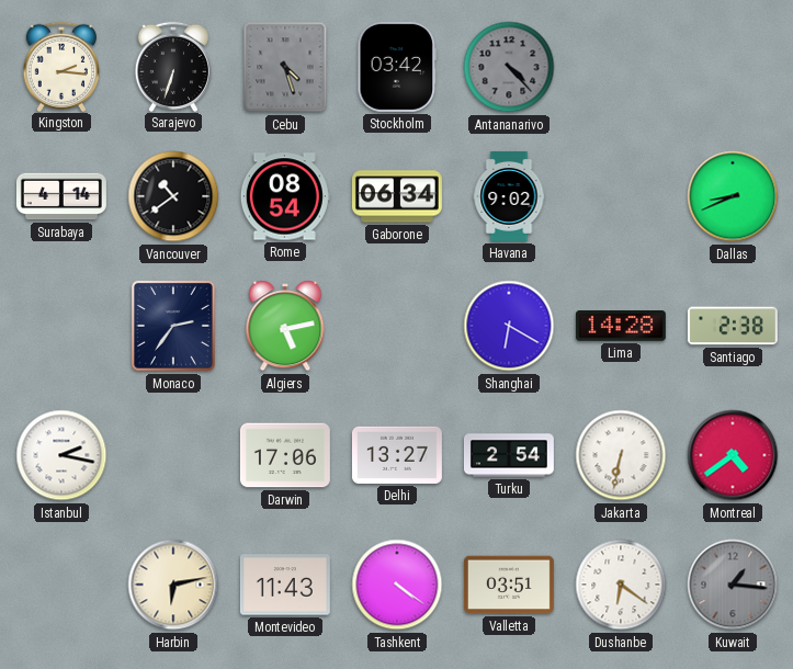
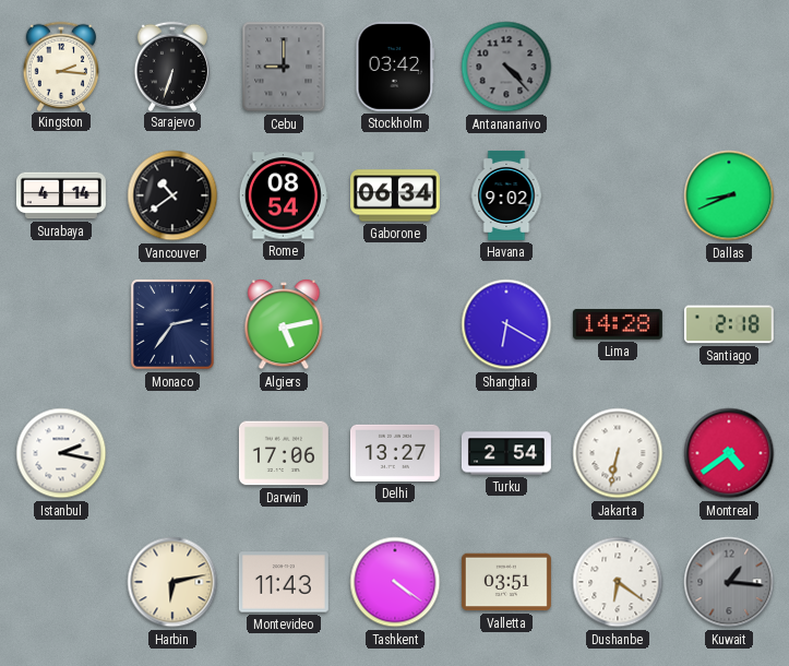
Cebu: 4:27 -> 9:00 (284, 67)
Santiago: 2:38 -> 2:18 (729, 324)
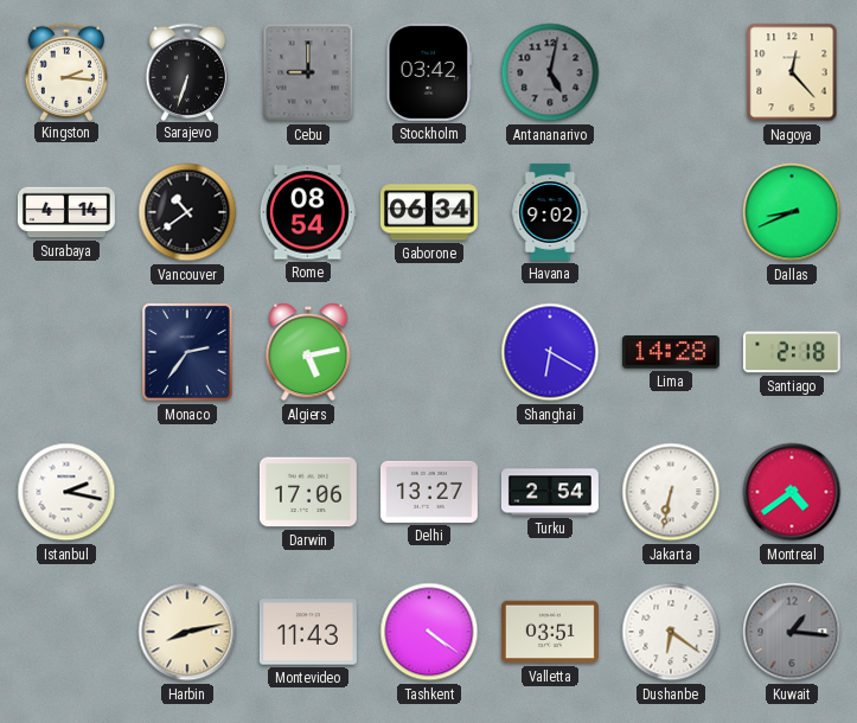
Antananarivo: 4:23 -> 5:02 (550, 72)
Nagoya: none -> 12:23 (792, 72)
Harbin: 6:13 -> 8:13 (187, 632)
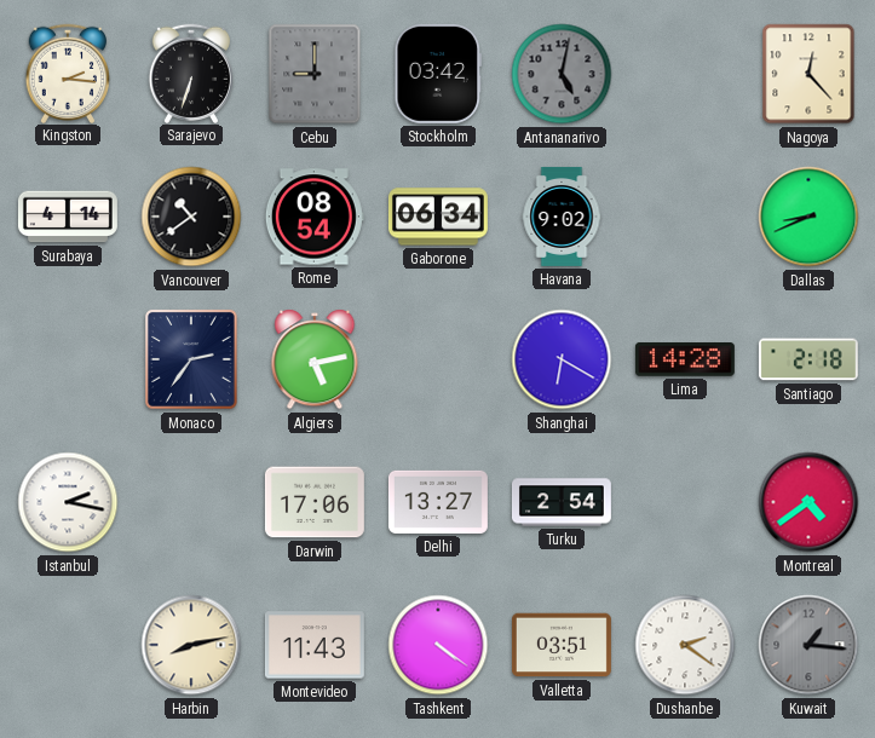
Jakarta: 6:32 -> none (671, 492)
Dushanbe: 6:21 -> 2:21 (685, 645)
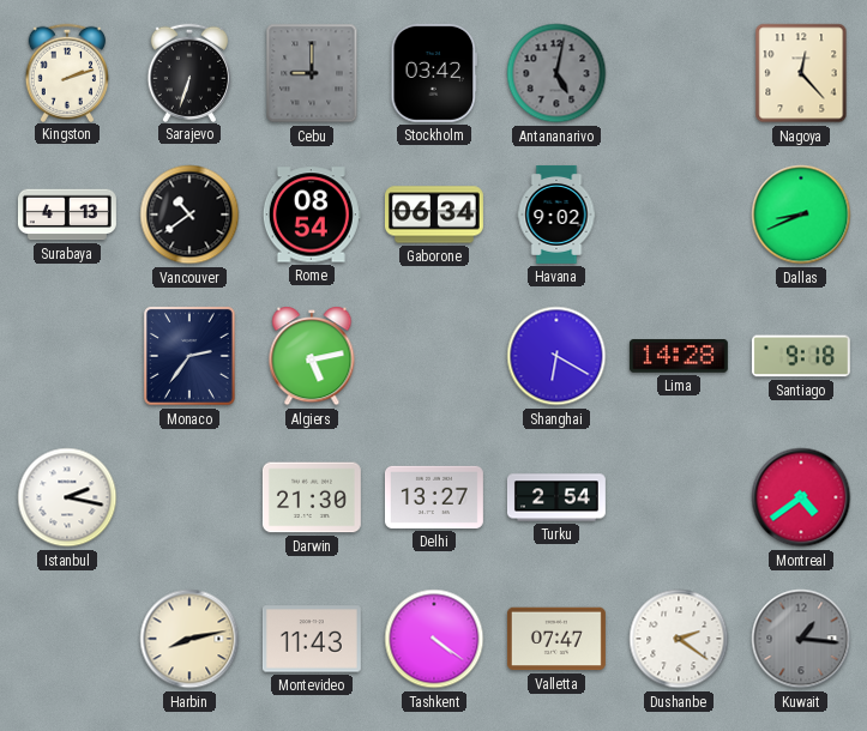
Kingston: 2:16 -> 2:12 (66, 72)
Surabaya: 4:14 -> 4:13 (67, 215)
Santiago: 2:18 -> 9:18 (801, 356)
Darwin: 17:06 -> 21:30 (312, 497)
Valletta: 03:51 -> 07:47 (556, 639)
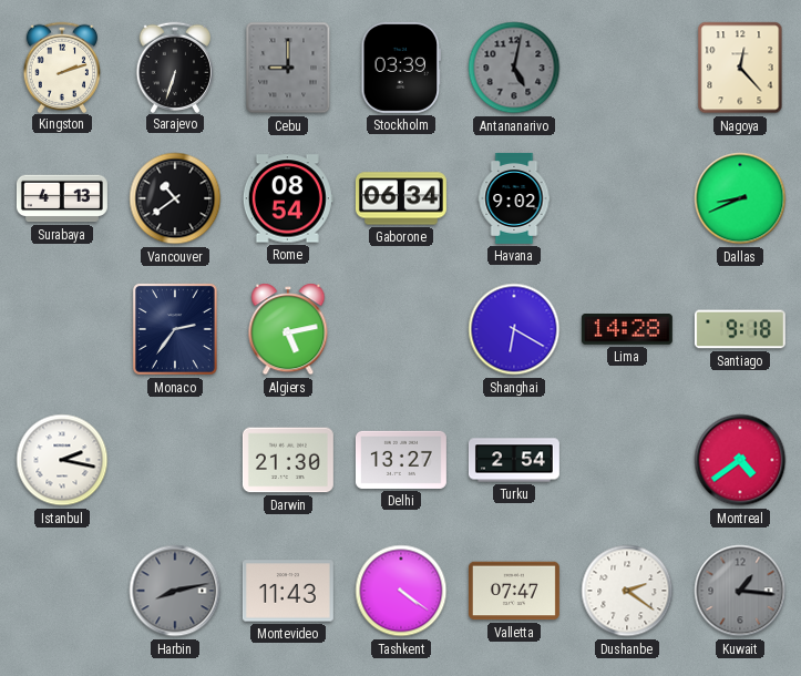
Stockholm: 03:42 -> 03:39 (401, 68)
Harbin dial: cream -> grey (175, 591)
